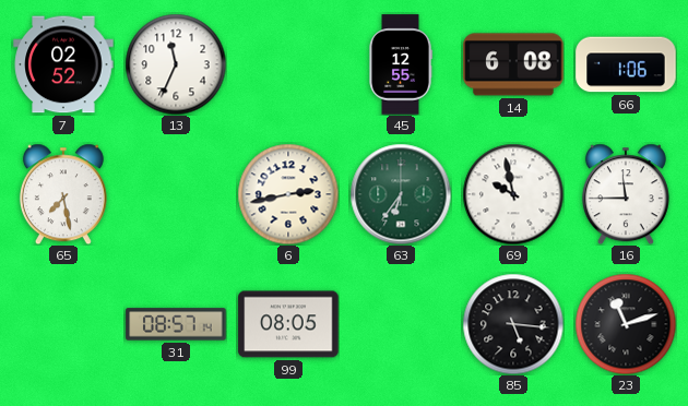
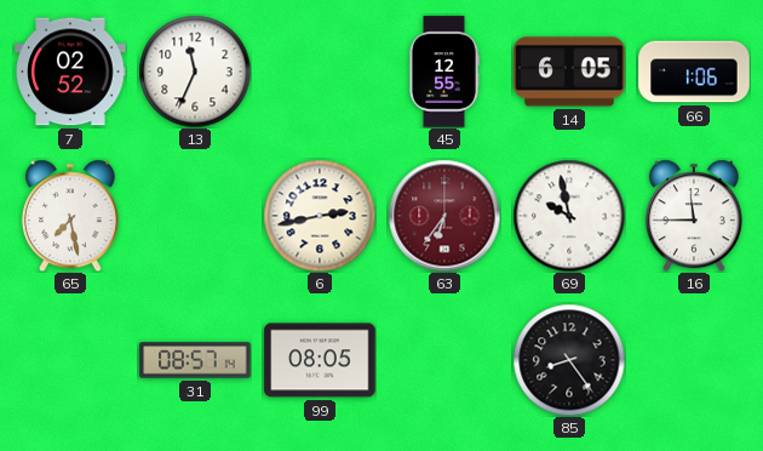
14: 6:08 -> 6:05 (569, 72)
63 dial: green -> burgundy (444, 216)
85: 5:16 -> 8:24 (569, 360)
23: 11:12 -> none (626, 324)
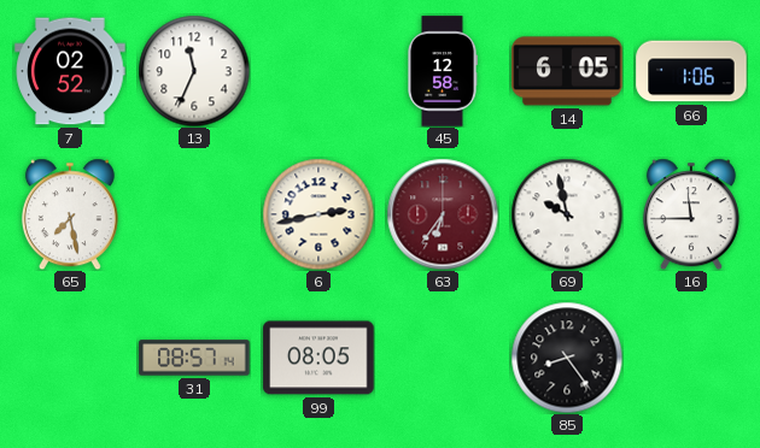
45: 12:55 -> 12:58 (443, 71)
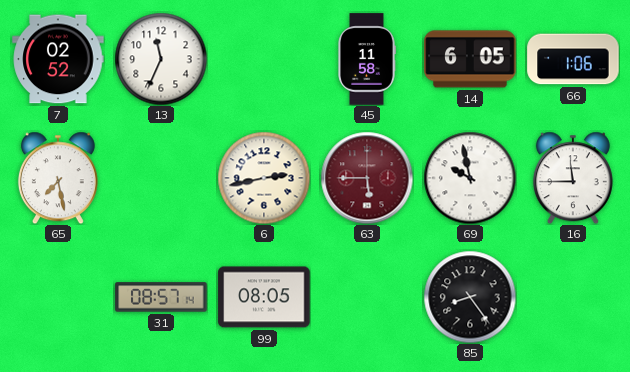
45: 12:58 -> 11:58 (367, 59)
63: 6:36 -> 5:45 (367, 178)
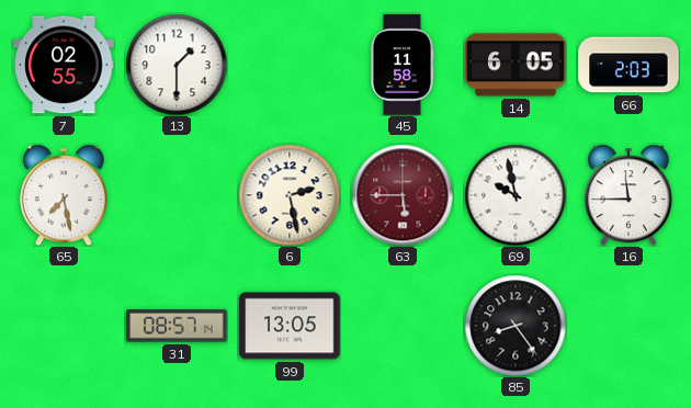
7: 02:52 -> 02:55 (64, 65)
13: 11:34 -> 1:30 (177, 65)
66: 1:06 -> 2:03 (628, 65)
6: 2:43 -> 2:28 (290, 195)
99: 08:05 -> 13:05 (290, 326)
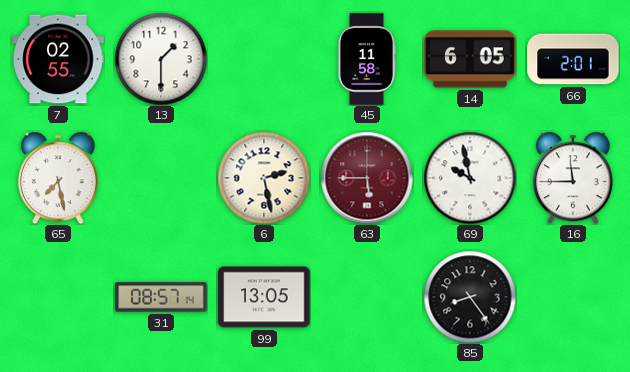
66: 2:03 -> 2:01 (573, 59)
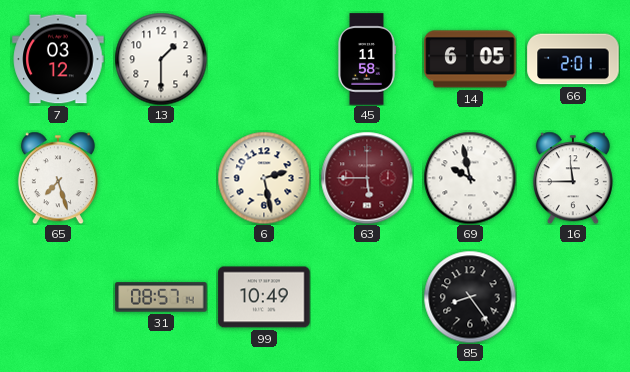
7: 02:55 -> 03:12 (58, 59)
65: 7:28 -> 7:27 (58, 178)
99: 13:05 -> 10:49 (264, 297)
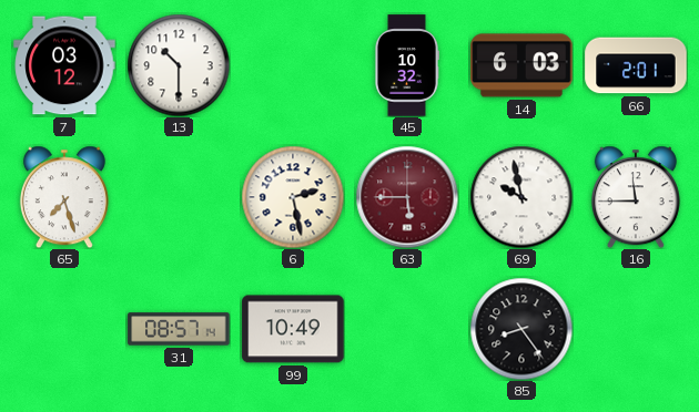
13: 1:30 -> 10:30 (179, 65)
45: 11:58 -> 10:32 (407, 65)
14: 6:05 -> 6:03 (521, 65)
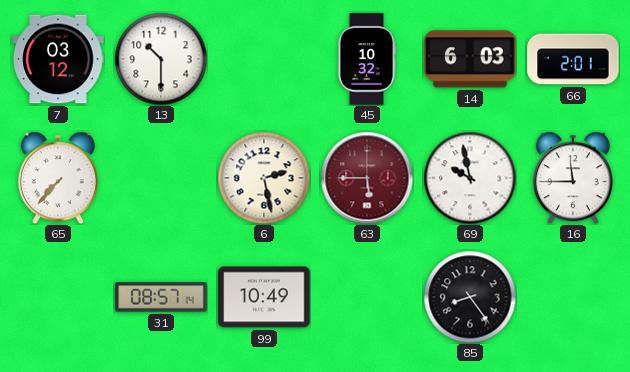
65: 7:27 -> 7:37 (58, 178)
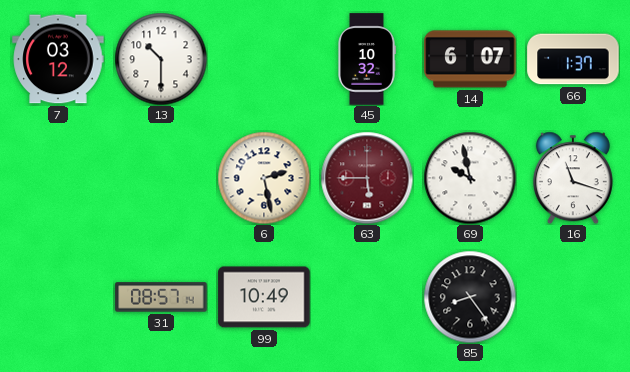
14: 6:03 -> 6:07 (470, 59)
66: 2:01 -> 1:37 (573, 59)
65: 7:37 -> none (58, 178)
16: 11:45 -> 11:18 (573, 178)
